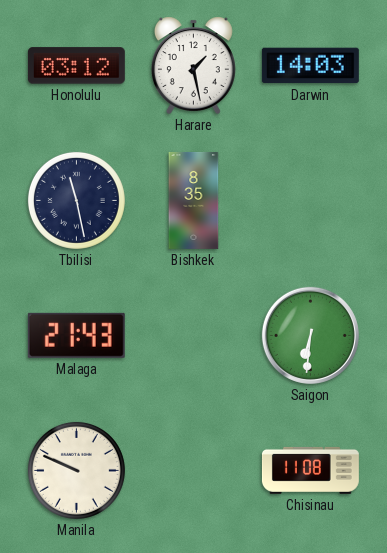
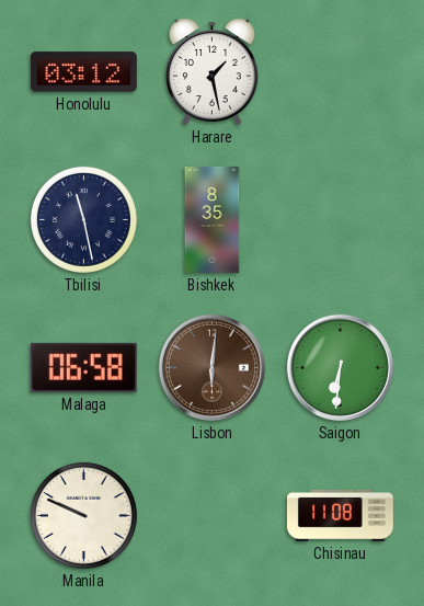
Darwin: 14:03 -> none (310, 66)
Malaga: 21:43 -> 06:58 (83, 367)
Lisbon: none -> 6:01 (211, 367)
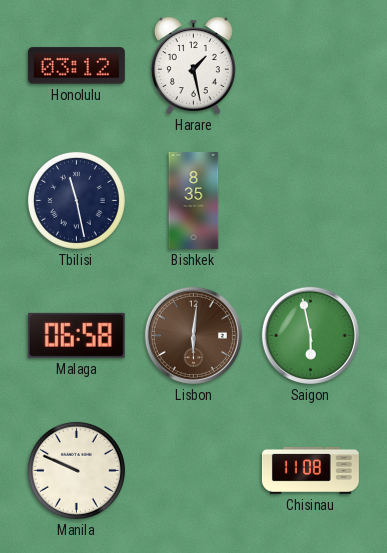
Saigon: 6:31 -> 5:58 (310, 335)
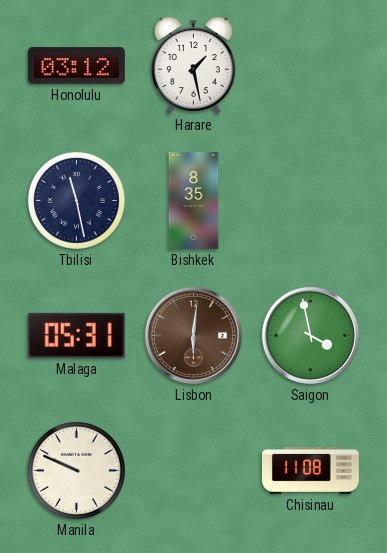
Malaga: 06:58 -> 05:31 (76, 335)
Saigon: 5:58 -> 3:58 (310, 335)
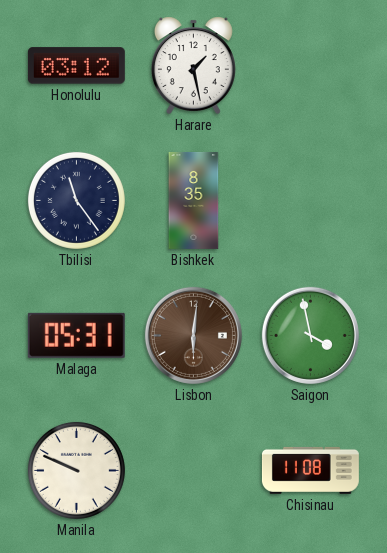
Tbilisi: 11:28 -> 11:24 (76, 200)
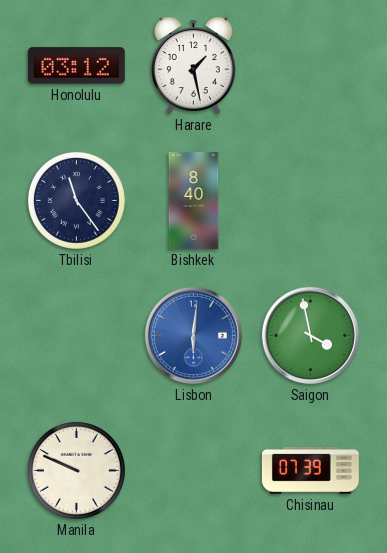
Bishkek: 8:35 -> 8:40 (194, 200)
Malaga: 05:31 -> none (76, 335)
Lisbon dial: brown -> blue (193, 335)
Chisinau: 11:08 -> 07:39 (310, 470)
